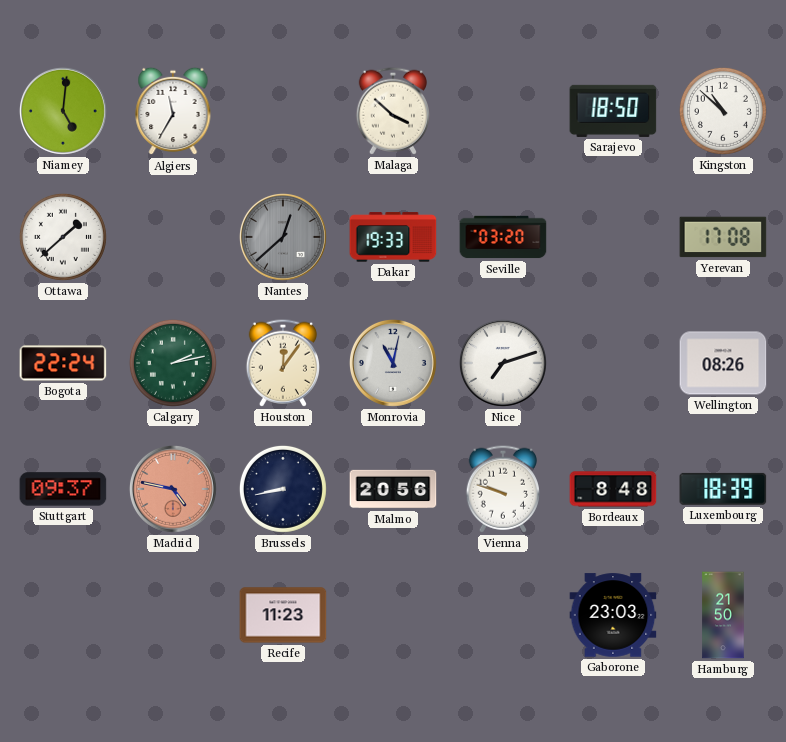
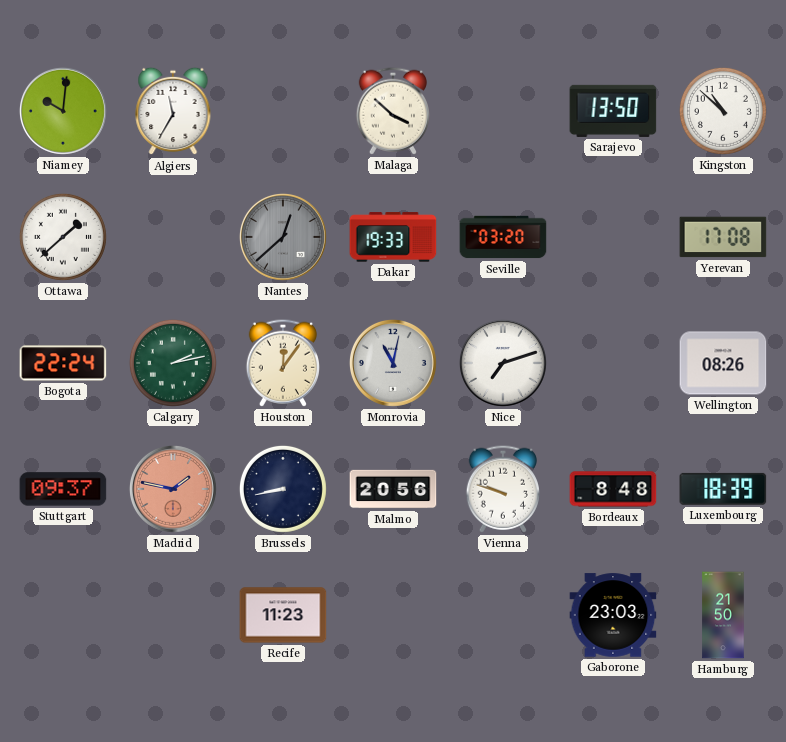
Niamey: 5:01 -> 10:01 (63, 111)
Sarajevo: 18:50 -> 13:50 (613, 111)
Madrid: 4:47 -> 1:47 (173, 489)
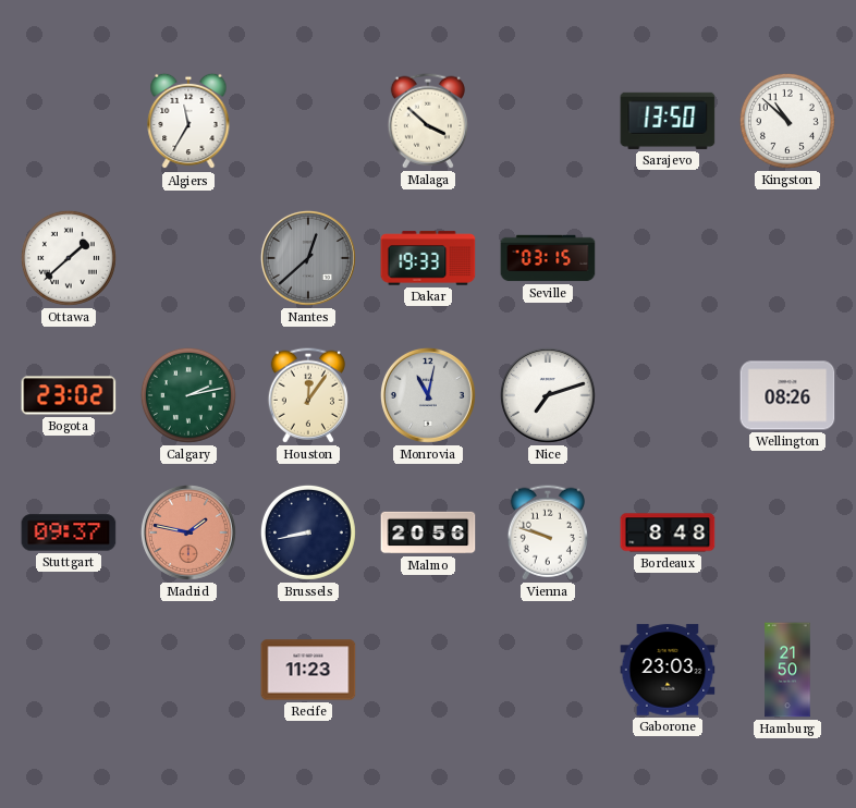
Niamey: 10:01 -> none (63, 111)
Seville: 03:20 -> 03:15 (548, 258)
Yerevan: 17:08 -> none (723, 237)
Bogota: 22:24 -> 23:02 (69, 395)
Luxembourg: 18:39 -> none (723, 489)
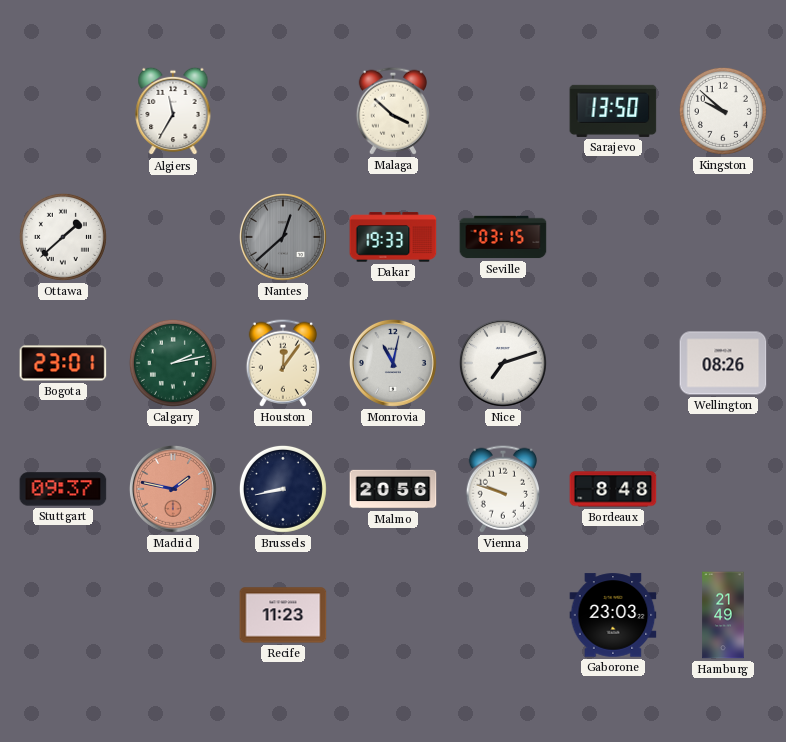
Kingston: 10:52 -> 9:52 (723, 111)
Bogota: 23:02 -> 23:01 (63, 363)
Hamburg: 21:50 -> 21:49 (723, 615)
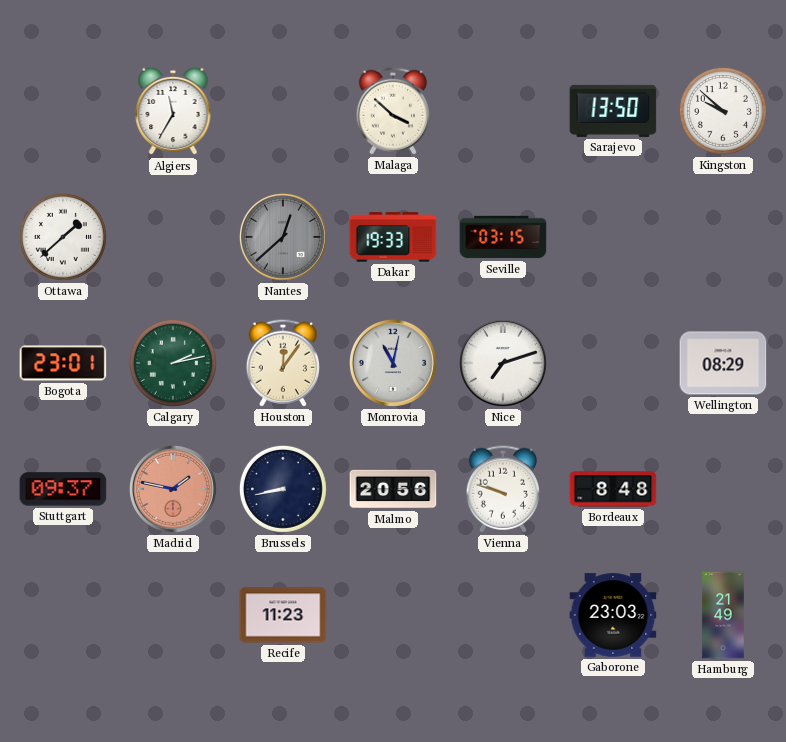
Wellington: 08:26 -> 08:29 (723, 363)
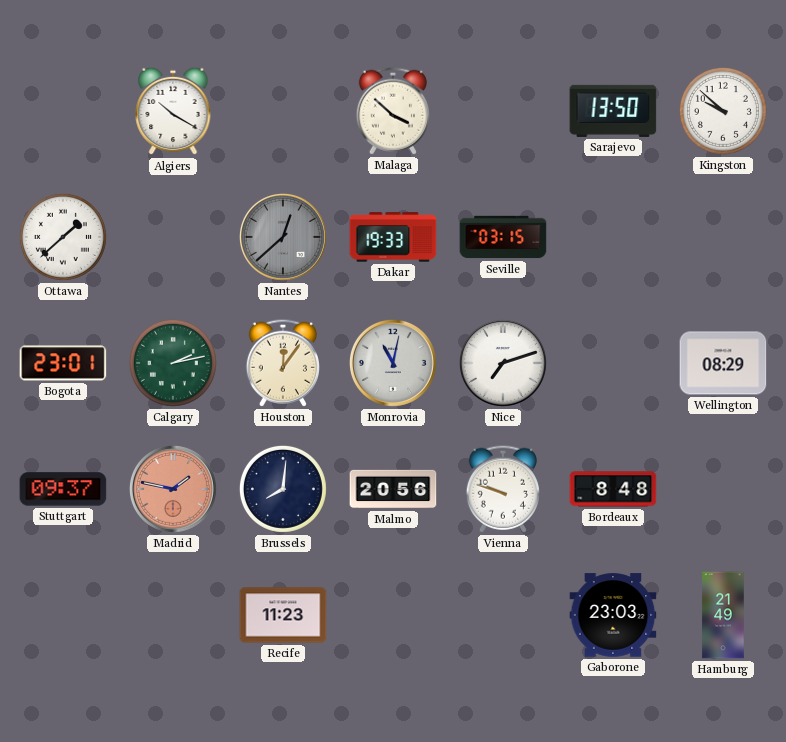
Algiers: 11:35 -> 10:20 (173, 111)
Brussels: 8:43 -> 8:01 (283, 489)
